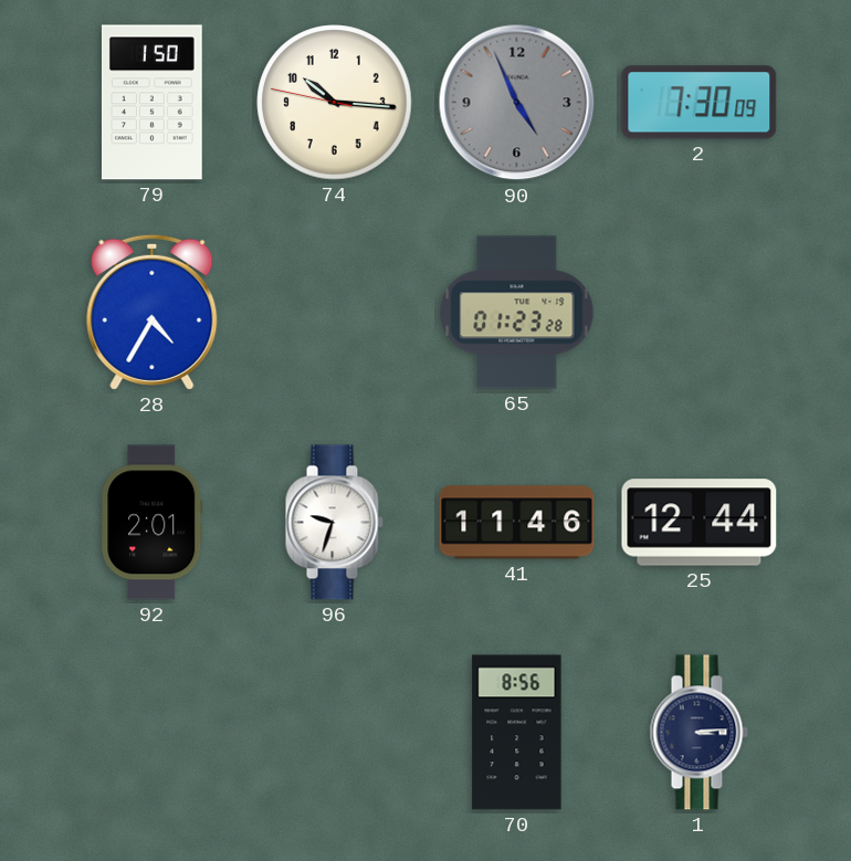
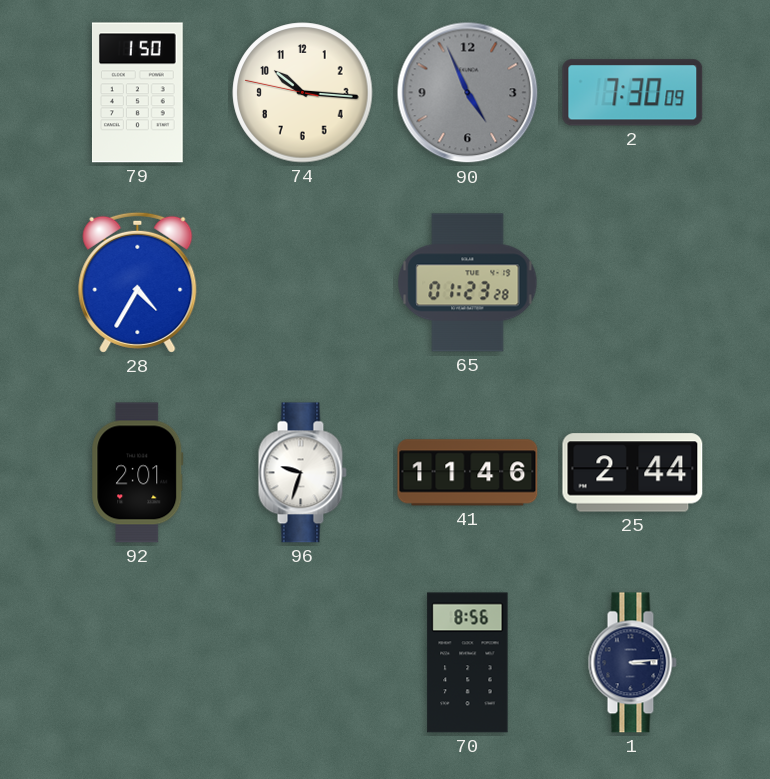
25: 12:44 -> 2:44 (633, 473)
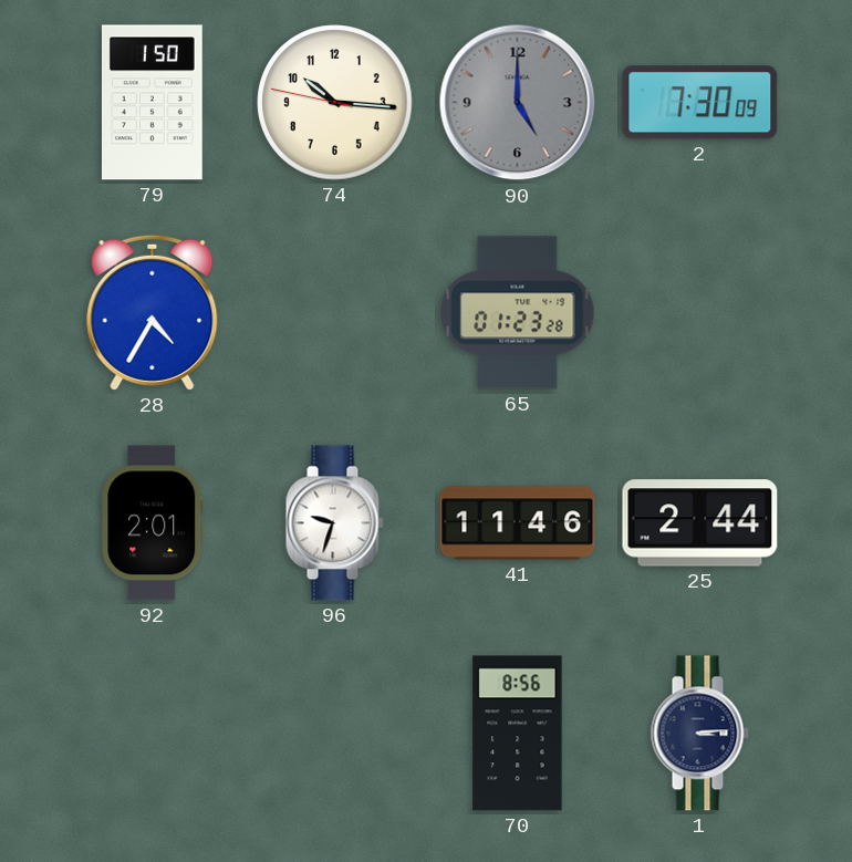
90: 4:56 -> 5:00 (518, 103)
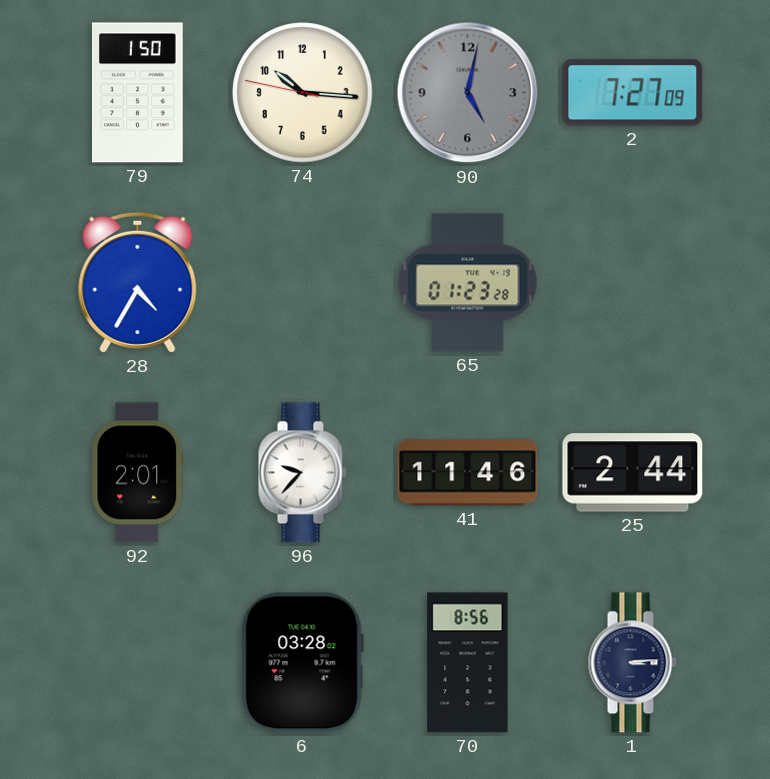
90: 5:00 -> 5:02 (468, 93)
2: 7:30 -> 7:27 (633, 93)
96: 9:33 -> 9:37 (302, 473)
6: none -> 03:28 (302, 663)
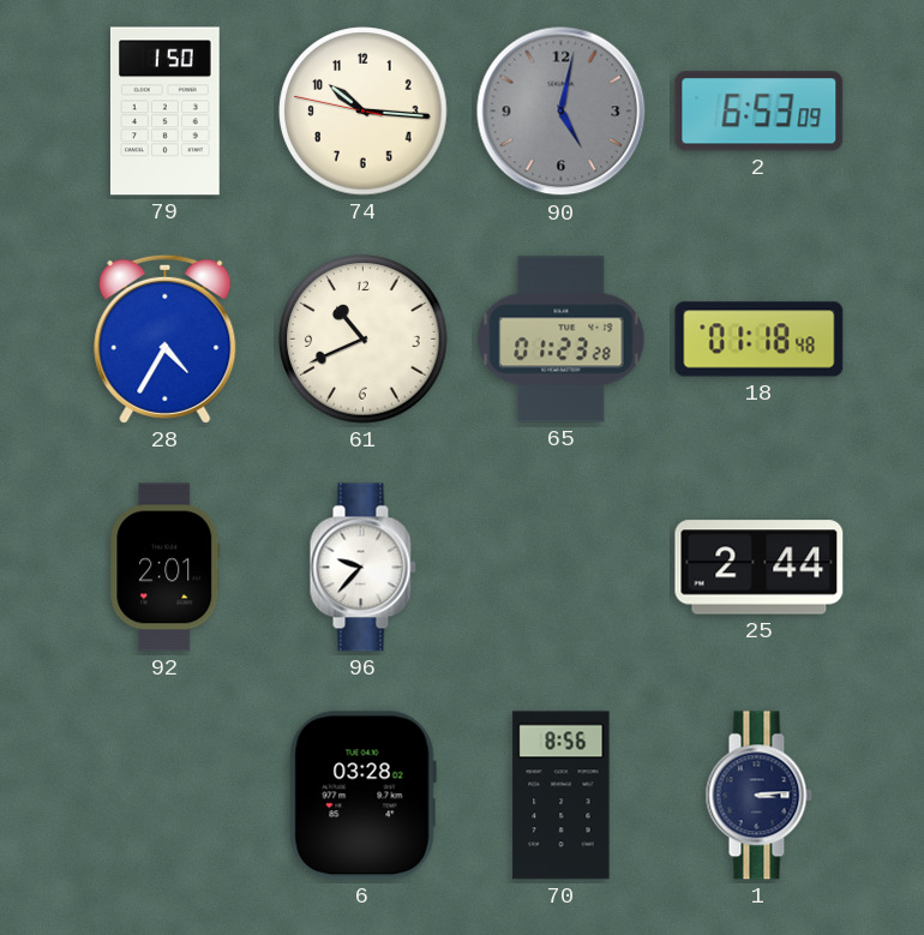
2: 7:27 -> 6:53 (760, 112)
61: none -> 10:41 (364, 340)
18: none -> 01:18 (760, 340)
41: 11:46 -> none (468, 473)
